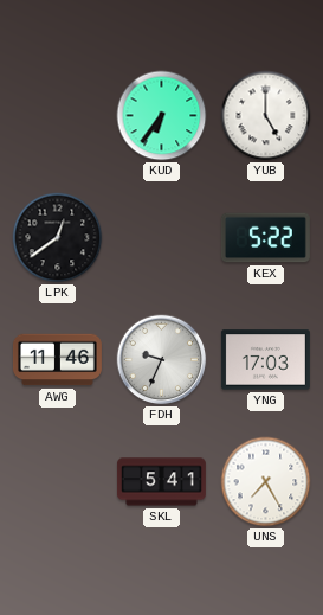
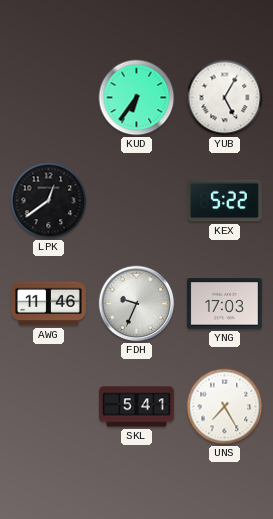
YUB: 5:00 -> 5:05 (225, 98)
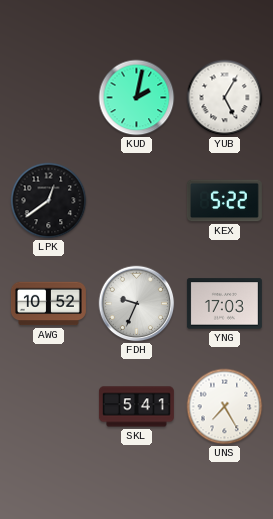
KUD: 6:36 -> 2:02 (137, 98)
AWG: 11:46 -> 10:52 (48, 304)
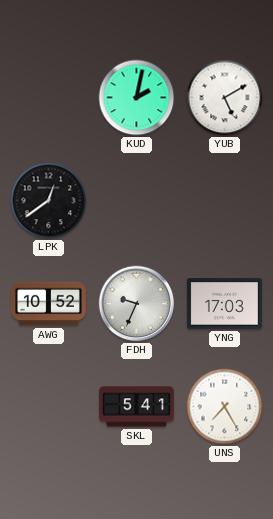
YUB: 5:05 -> 5:10 (225, 98)
KEX: 5:22 -> none (224, 201)
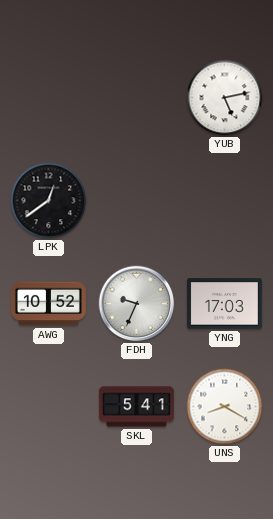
KUD: 2:02 -> none (137, 98)
YUB: 5:10 -> 5:13 (225, 98)
UNS: 7:25 -> 8:20 (225, 407)
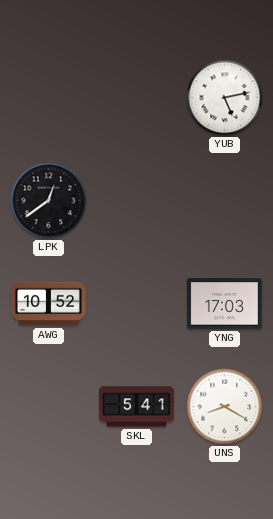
FDH: 9:34 -> none (137, 304)
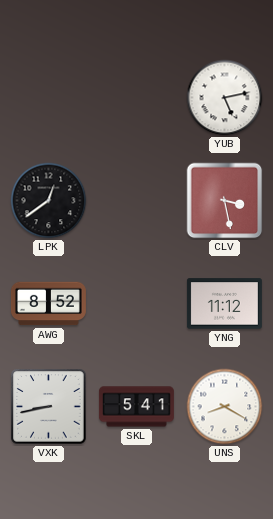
CLV: none -> 3:28 (225, 201)
AWG: 10:52 -> 8:52 (48, 304)
YNG: 17:03 -> 11:12 (224, 304)
VXK: none -> 8:43 (49, 407)
